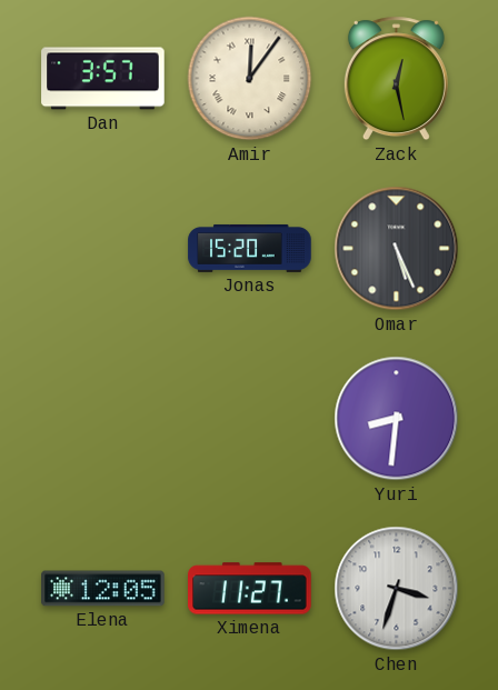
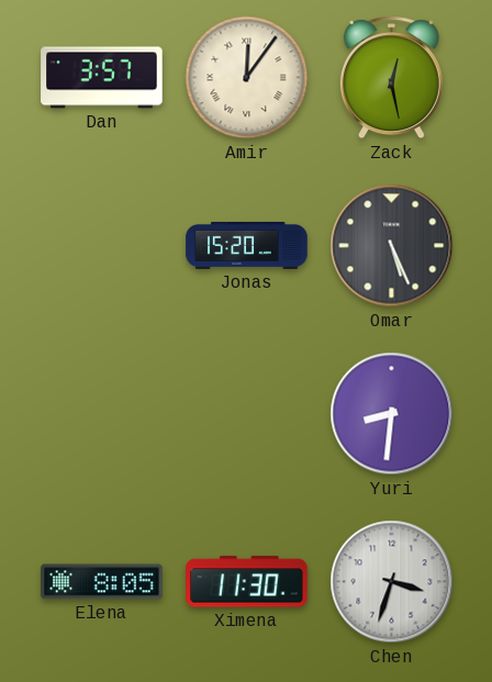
Elena: 12:05 -> 8:05 (102, 582)
Ximena: 11:27 -> 11:30 (247, 582)
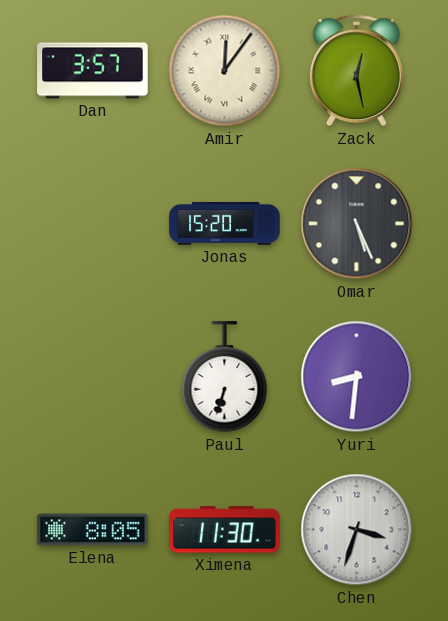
Paul: none -> 6:33 (225, 377)
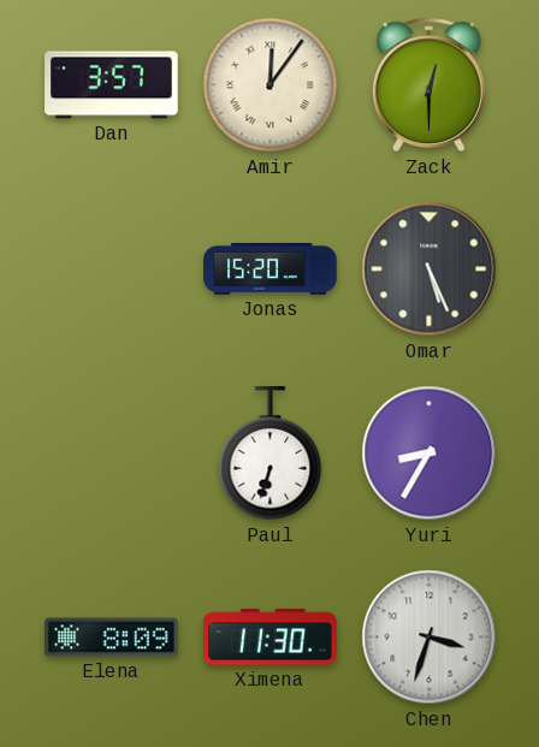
Zack: 12:28 -> 12:30 (428, 85)
Yuri: 8:31 -> 8:35 (430, 453)
Elena: 8:05 -> 8:09 (112, 638)
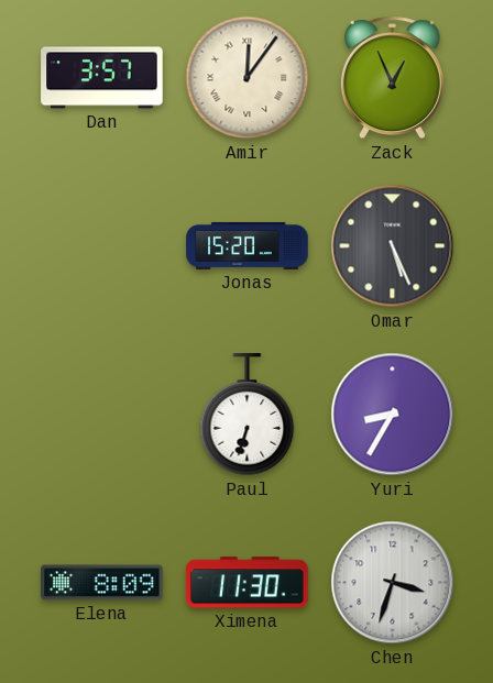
Zack: 12:30 -> 12:56 (392, 78)
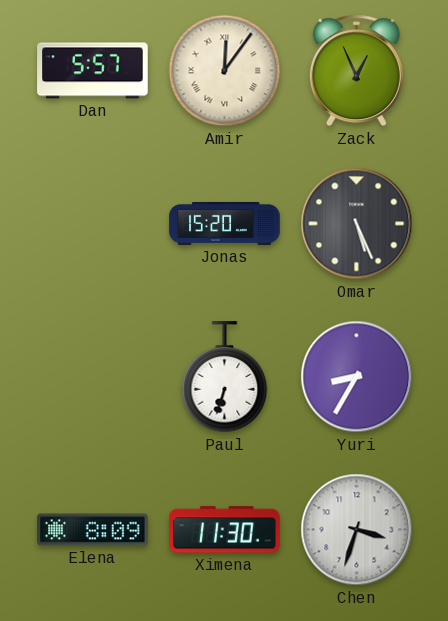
Dan: 3:57 -> 5:57 (93, 71)
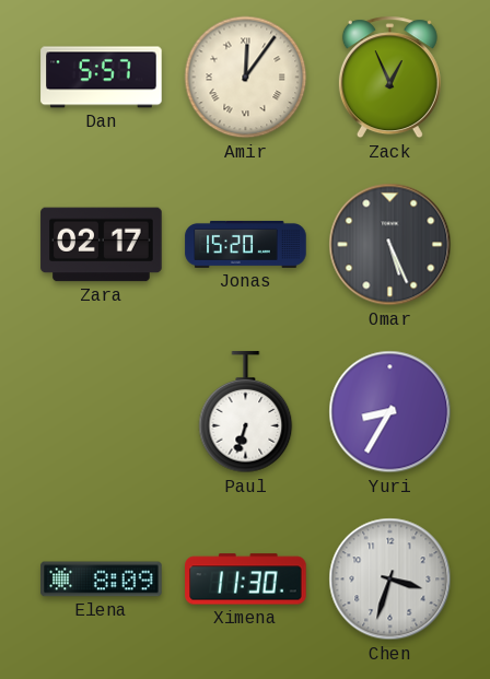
Zara: none -> 02:17 (102, 245)
